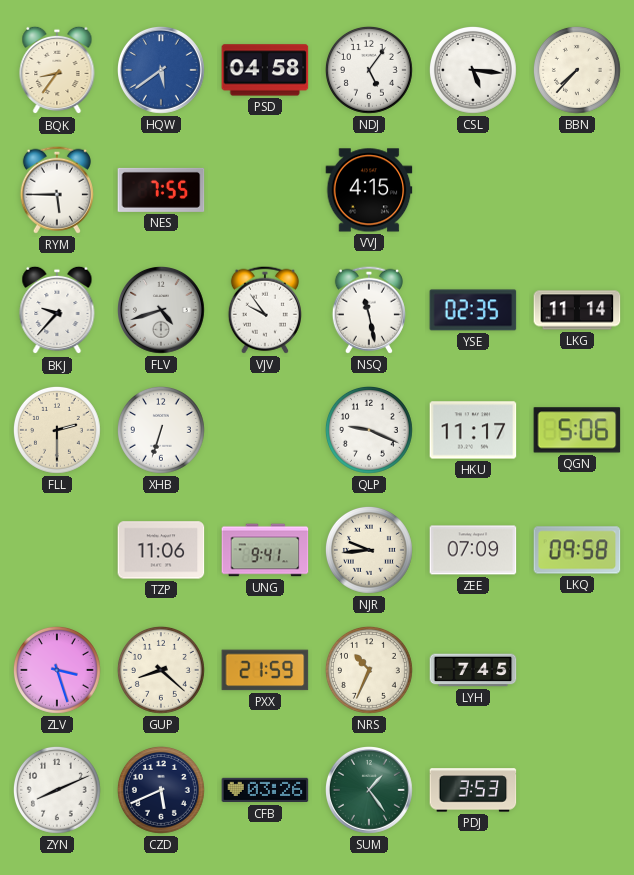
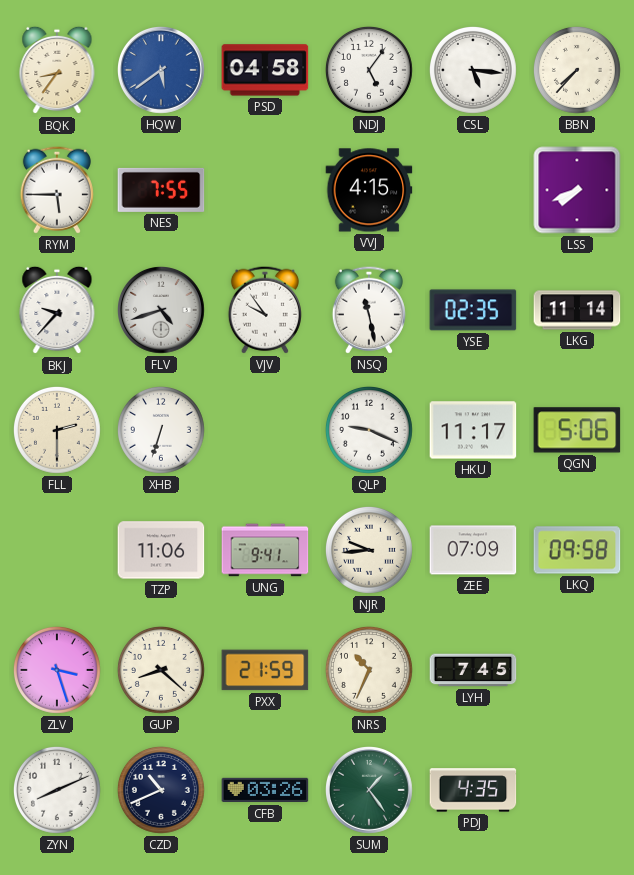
LSS: none -> 7:41 (577, 190)
CZD: 5:41 -> 10:41 (161, 790)
PDJ: 3:53 -> 4:35 (473, 790)
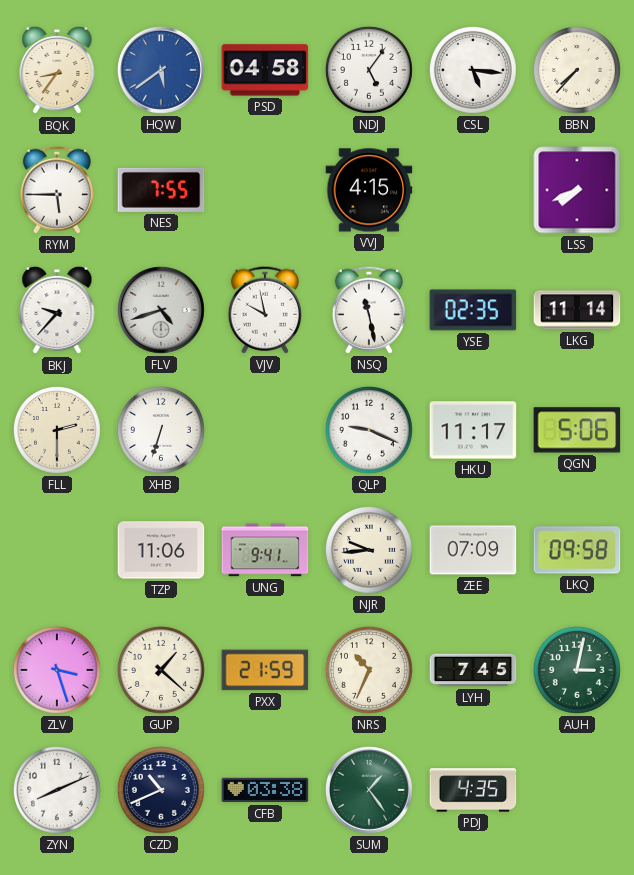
VJV: 9:54 -> 9:58 (265, 310)
GUP: 8:22 -> 1:22 (161, 670)
AUH: none -> 3:02 (577, 670)
CFB: 03:26 -> 03:38 (265, 790)
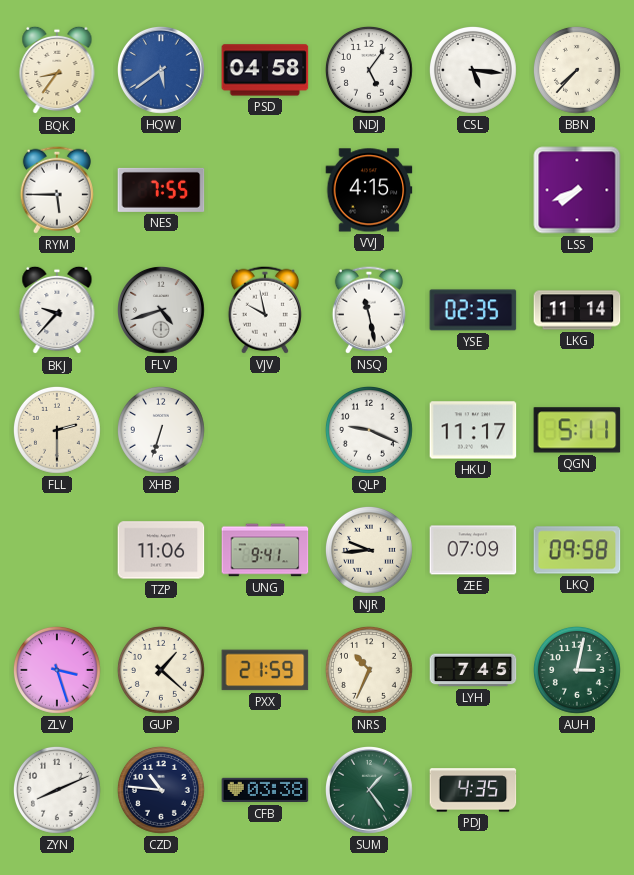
QGN: 5:06 -> 5:11 (577, 430)
CZD: 10:41 -> 10:46 (161, 790)
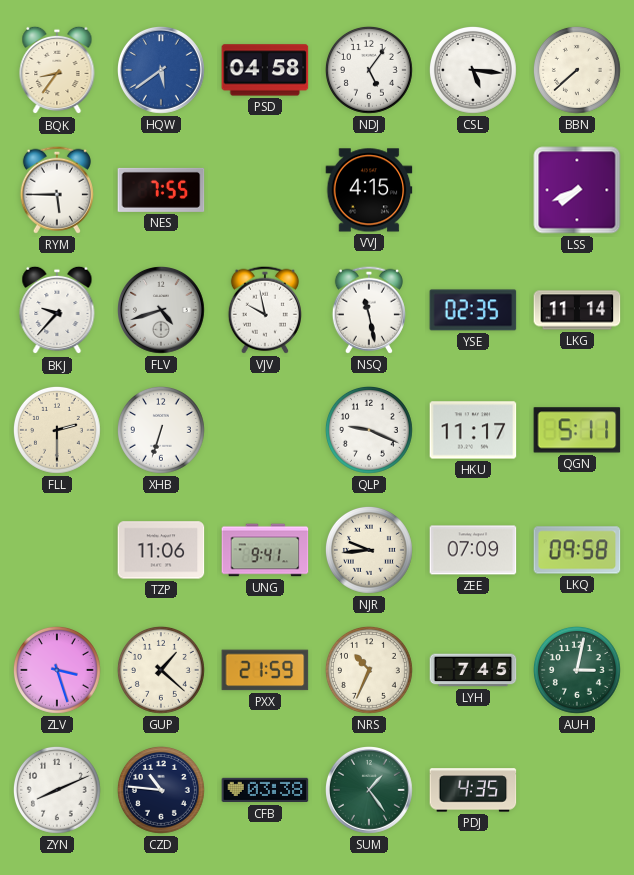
BBN: 7:37 -> 7:38 (577, 70)
